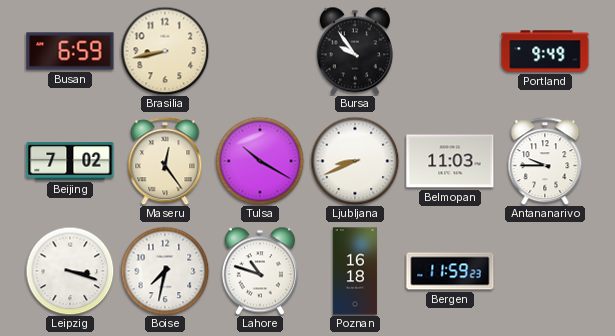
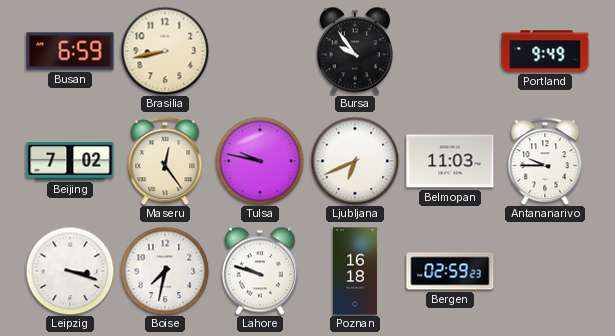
Tulsa: 10:20 -> 9:47 (260, 161)
Ljubljana: 8:41 -> 6:41 (355, 161)
Lahore: 10:48 -> 9:48 (260, 271)
Bergen: 11:59 -> 02:59 (450, 271)
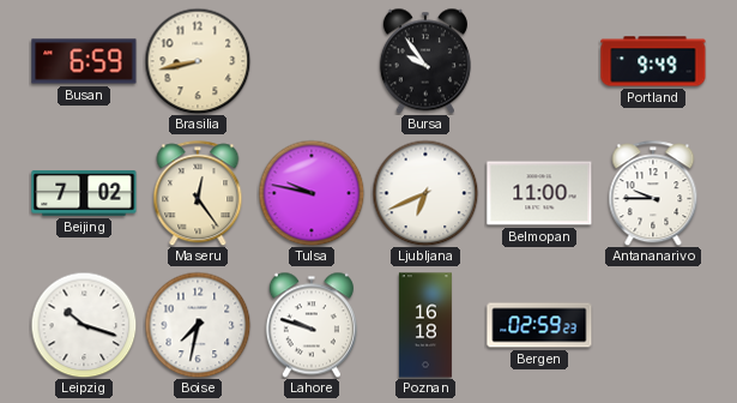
Belmopan: 11:03 -> 11:00 (539, 193)
Leipzig: 3:18 -> 10:18 (84, 325)
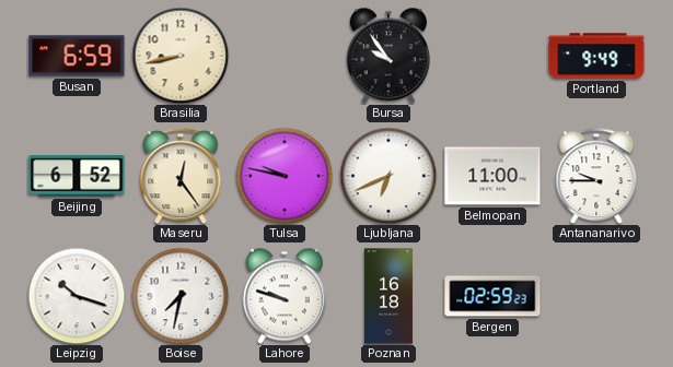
Beijing: 7:02 -> 6:52 (77, 176)
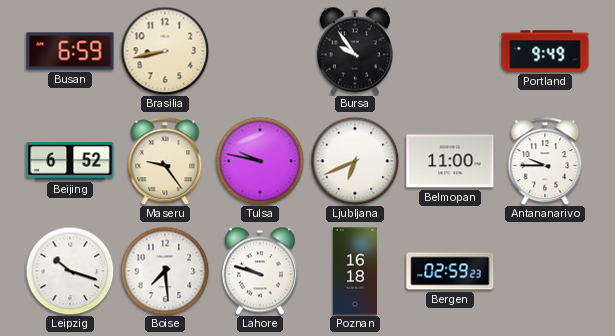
Maseru: 12:24 -> 9:24 (165, 161)
Boise: 7:32 -> 7:29 (165, 271)
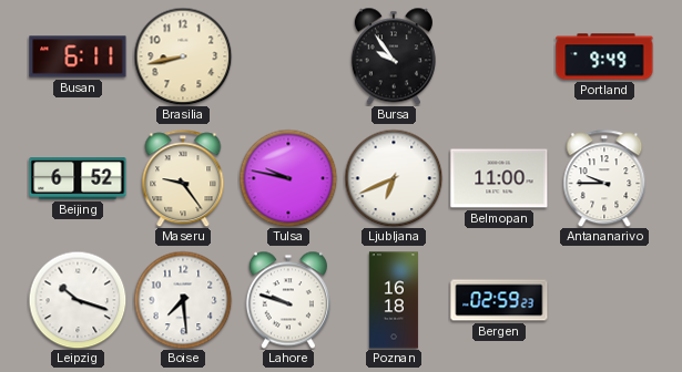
Busan: 6:59 -> 6:11 (78, 56)
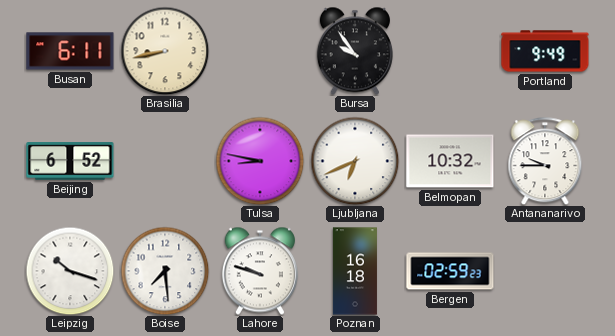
Maseru: 9:24 -> none (183, 178)
Tulsa: 9:47 -> 8:47 (260, 161)
Belmopan: 11:00 -> 10:32 (450, 161)
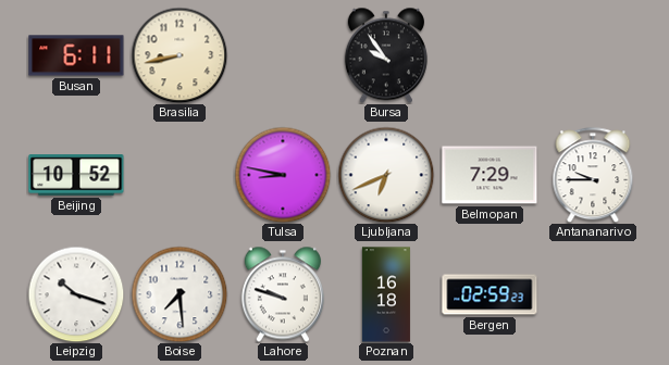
Portland: 9:49 -> none (545, 51)
Beijing: 6:52 -> 10:52 (76, 175)
Belmopan: 10:32 -> 7:29 (490, 175)
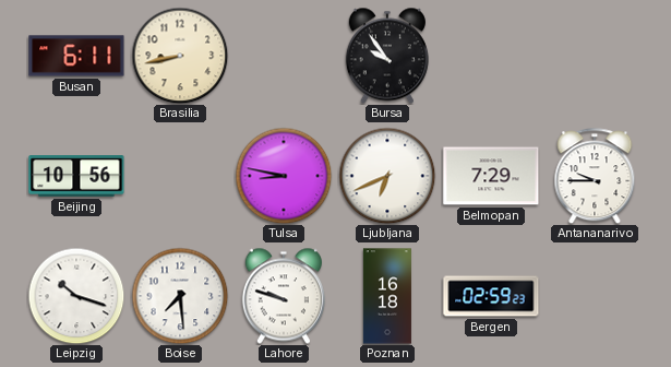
Beijing: 10:52 -> 10:56 (76, 176)
